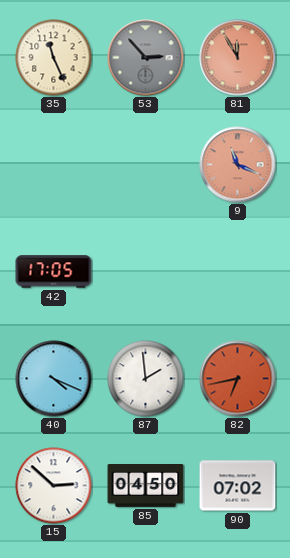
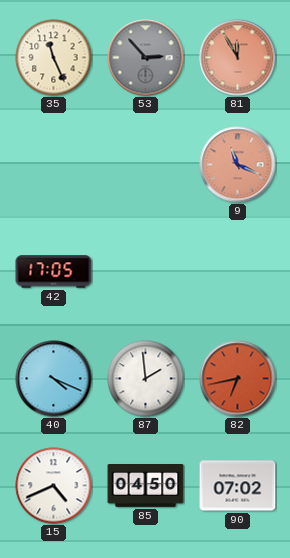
15: 2:52 -> 4:41 (54, 486)
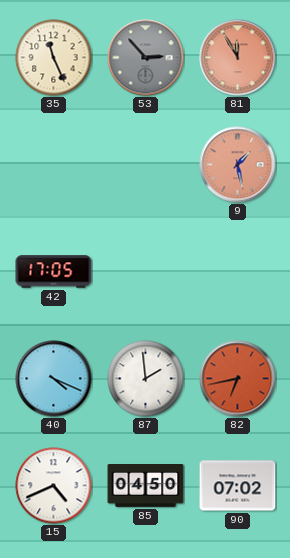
9: 11:19 -> 1:28 (238, 165)
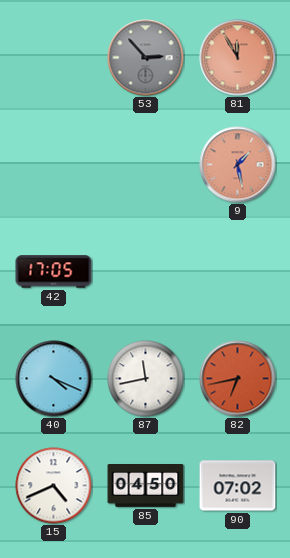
35: 11:26 -> none (54, 58)
87: 1:59 -> 11:43 (146, 379)
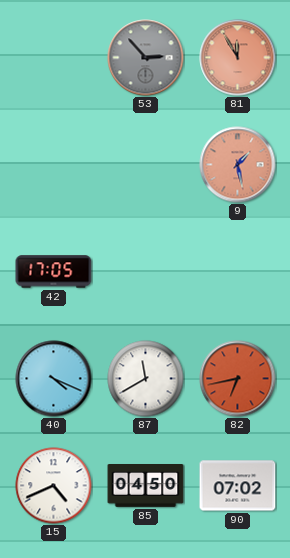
87: 11:43 -> 11:40 (146, 379)
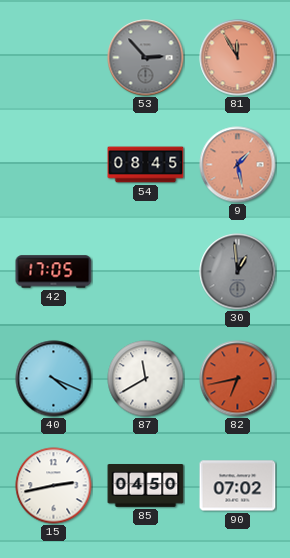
54: none -> 08:45 (146, 165)
30: none -> 12:59 (238, 272)
15: 4:41 -> 2:43 (54, 486)
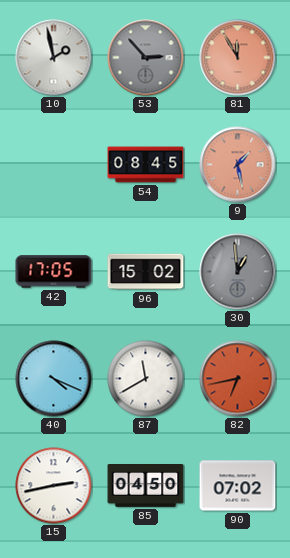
10: none -> 1:58 (54, 58)
96: none -> 15:02 (146, 272)
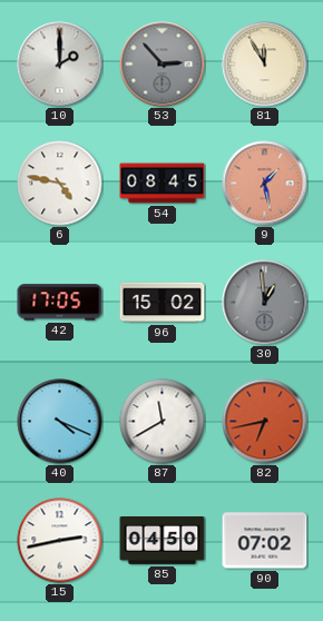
10: 1:58 -> 2:00 (60, 65)
81 dial: salmon -> cream (265, 65)
6: none -> 4:47 (60, 184)
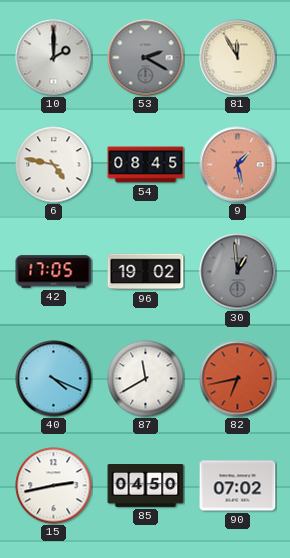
53: 2:53 -> 2:20 (146, 58)
96: 15:02 -> 19:02 (146, 272)
